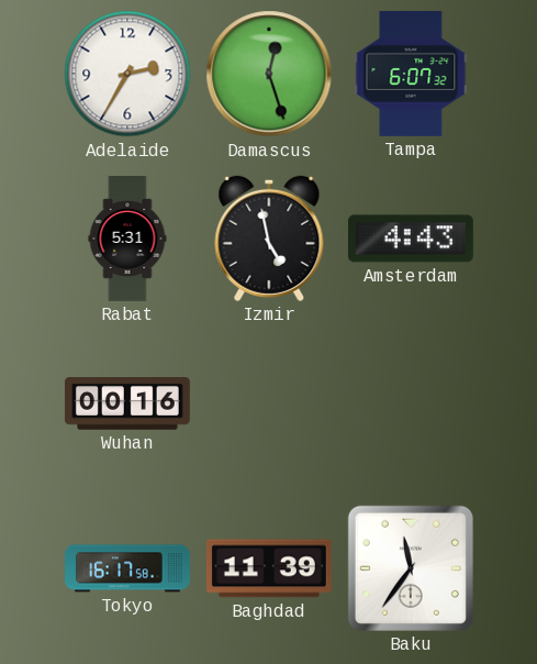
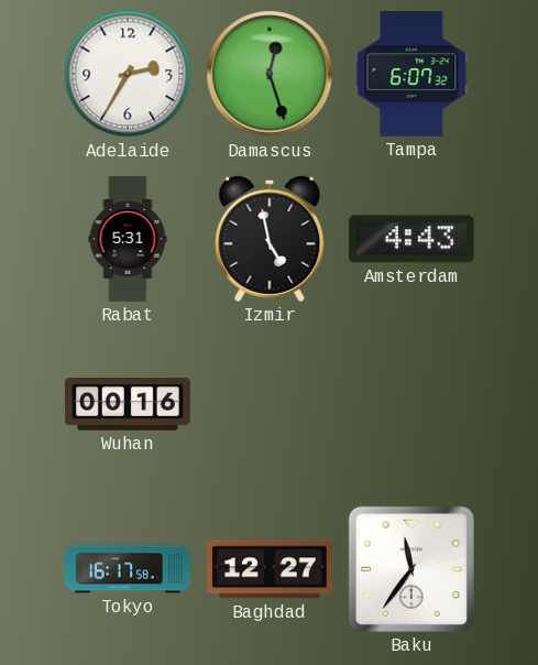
Baghdad: 11:39 -> 12:27 (270, 569)
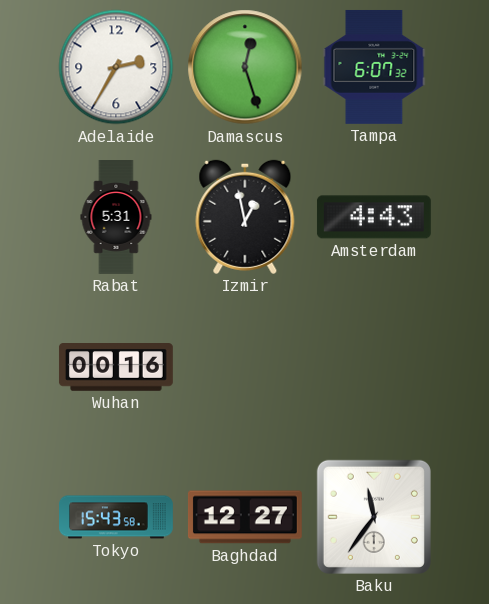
Izmir: 4:58 -> 12:58 (245, 217)
Tokyo: 16:17 -> 15:43 (117, 517)
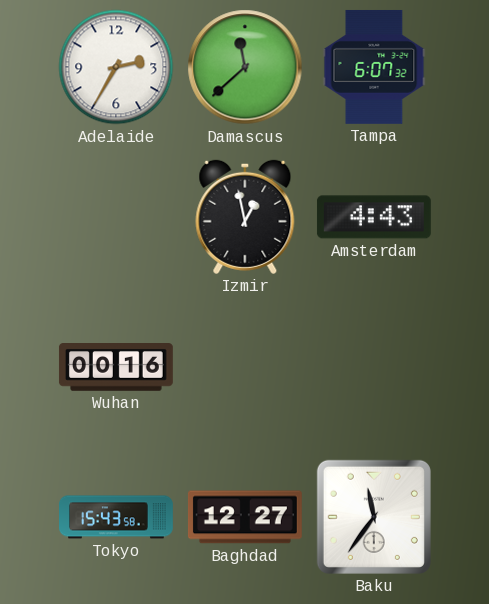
Damascus: 12:27 -> 11:38 (245, 67)
Rabat: 5:31 -> none (116, 218)
